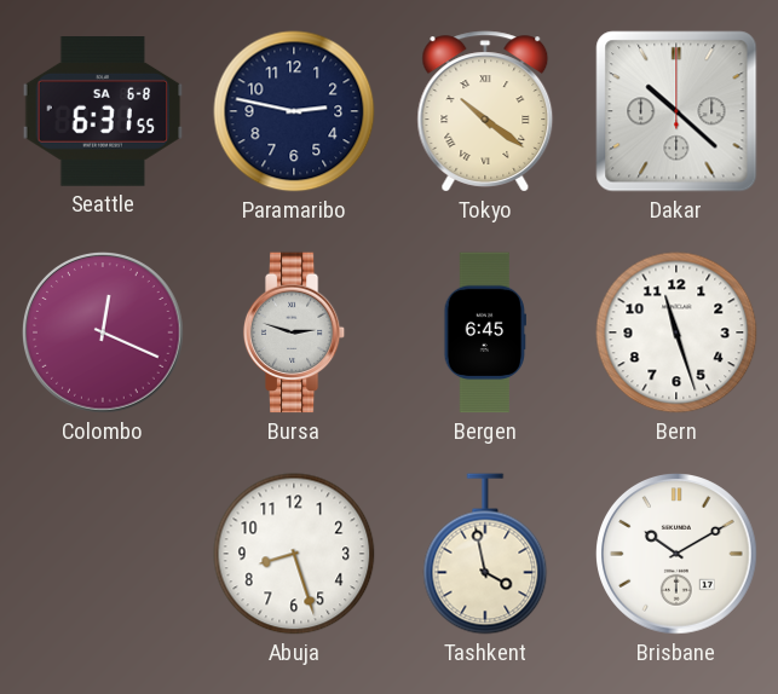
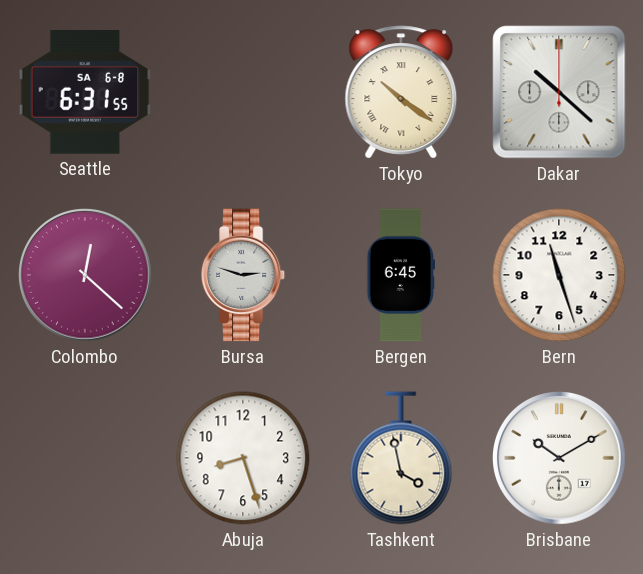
Paramaribo: 2:47 -> none (294, 111)
Colombo: 12:19 -> 12:22 (86, 276)
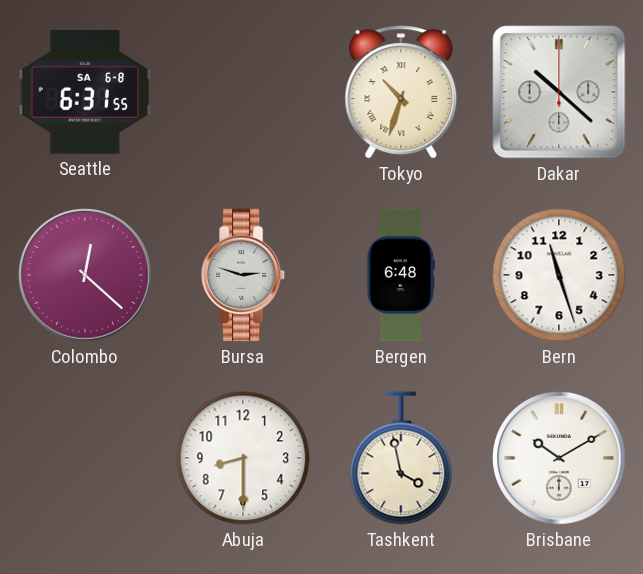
Tokyo: 10:21 -> 10:33 (401, 92)
Bergen: 6:45 -> 6:48 (401, 275)
Abuja: 8:27 -> 8:30 (243, 458)
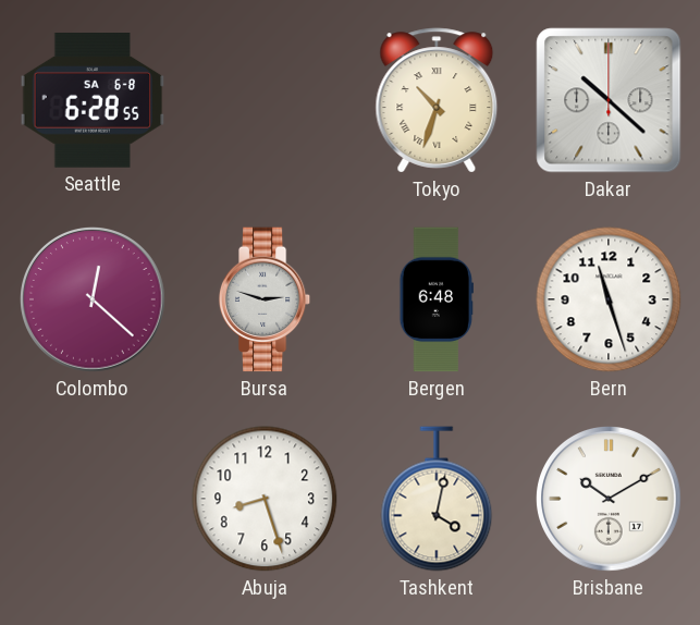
Seattle: 6:31 -> 6:28 (93, 101)
Abuja: 8:30 -> 8:27 (265, 499)
Tashkent: 3:58 -> 4:02 (437, 499)
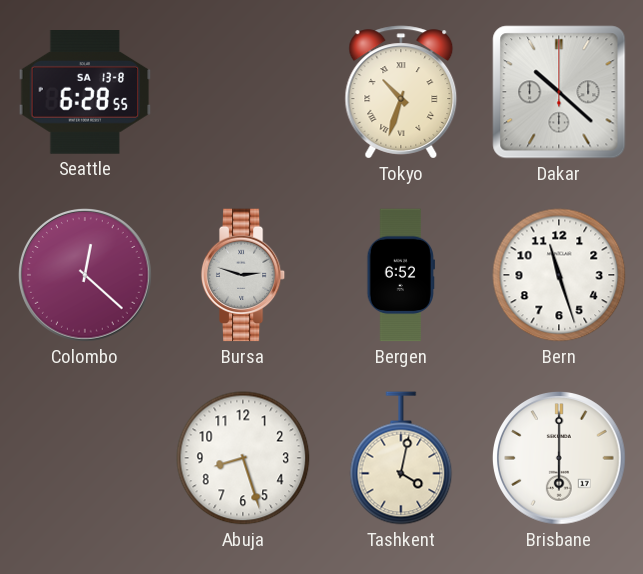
Seattle date: SA 6-8 -> SA 13-8 (85, 93)
Bergen: 6:48 -> 6:52 (401, 275)
Brisbane: 10:10 -> 6:00 (560, 459)
